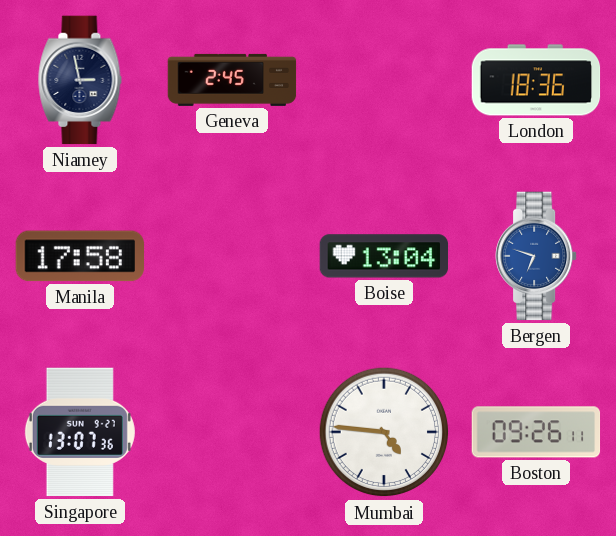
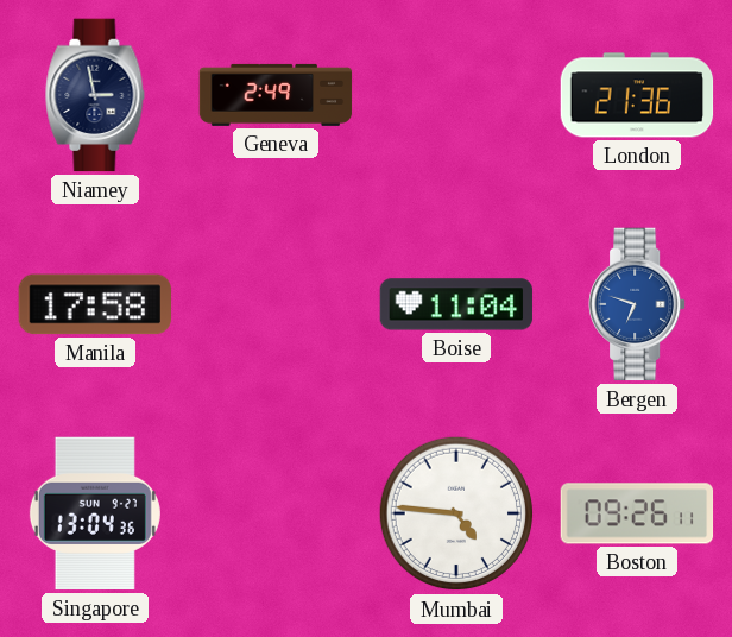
Geneva: 2:45 -> 2:49 (276, 95)
London: 18:36 -> 21:36 (637, 95)
Boise: 13:04 -> 11:04 (456, 304)
Singapore: 13:07 -> 13:04 (95, 513)
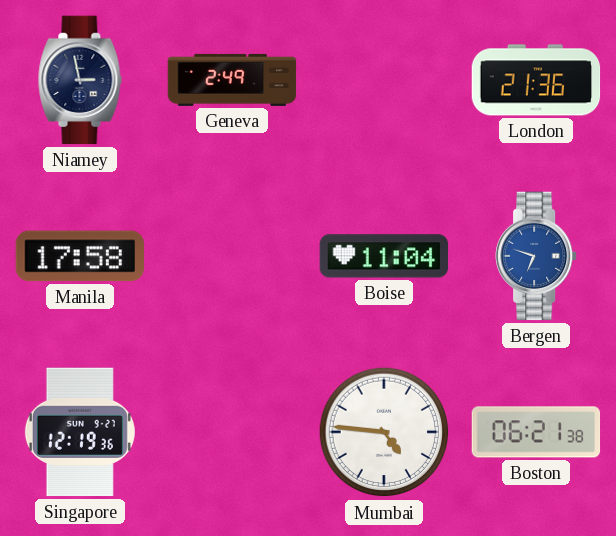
Singapore: 13:04 -> 12:19 (80, 432)
Boston: 09:26 -> 06:21 (536, 432)
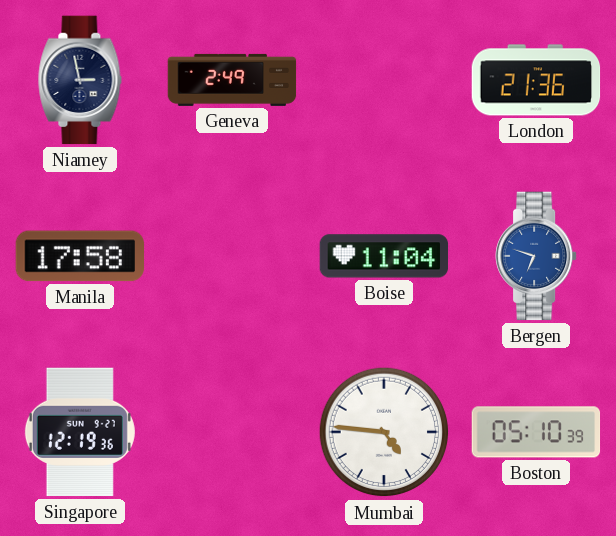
Boston: 06:21 -> 05:10 (536, 432)
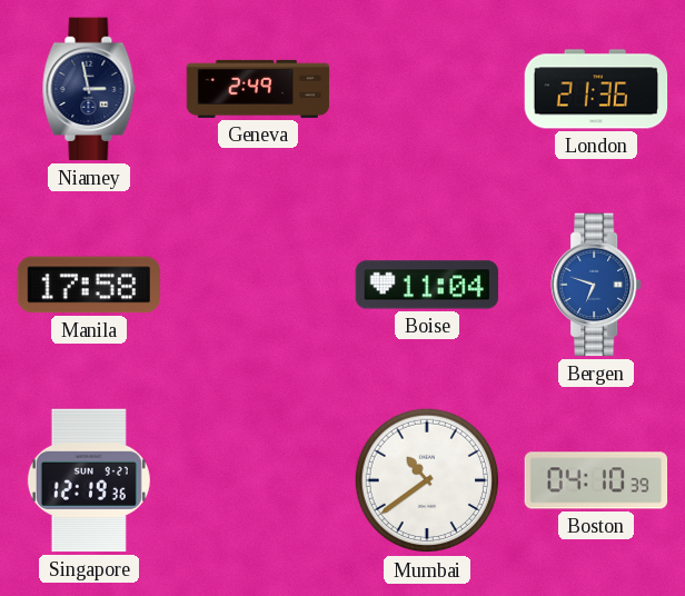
Mumbai: 4:46 -> 10:39 (427, 480)
Boston: 05:10 -> 04:10 (596, 480)
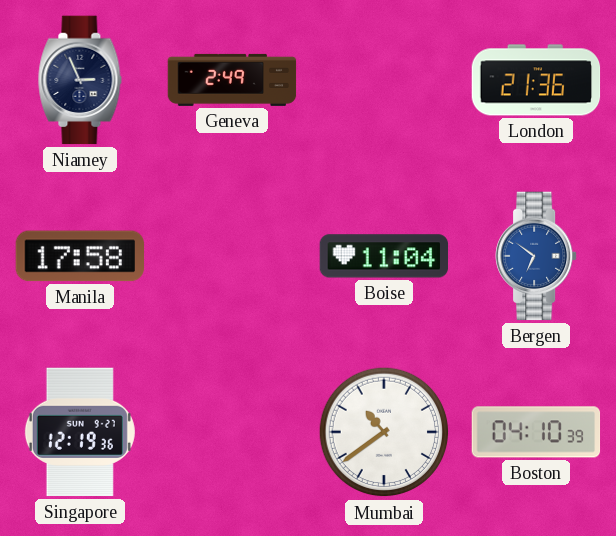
Niamey: 2:58 -> 2:56 (80, 80)
Bergen: 6:48 -> 6:51 (537, 256)
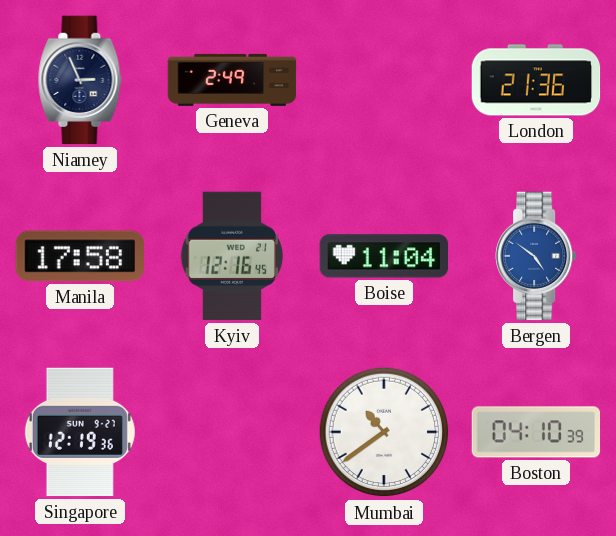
Kyiv: none -> 12:16 (231, 256)
Bergen: 6:51 -> 4:51 (537, 256)
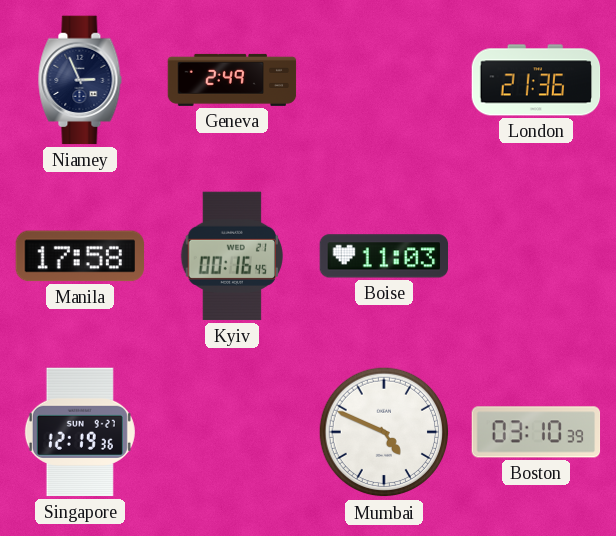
Kyiv: 12:16 -> 00:16 (231, 256)
Boise: 11:04 -> 11:03 (384, 256)
Bergen: 4:51 -> none (537, 256)
Mumbai: 10:39 -> 4:49 (384, 432)
Boston: 04:10 -> 03:10 (536, 432)
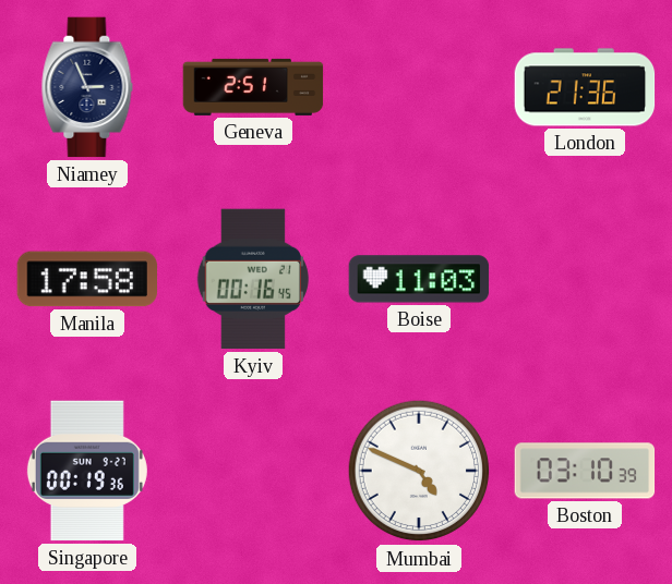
Geneva: 2:49 -> 2:51 (253, 87)
Singapore: 12:19 -> 00:19 (87, 471)
